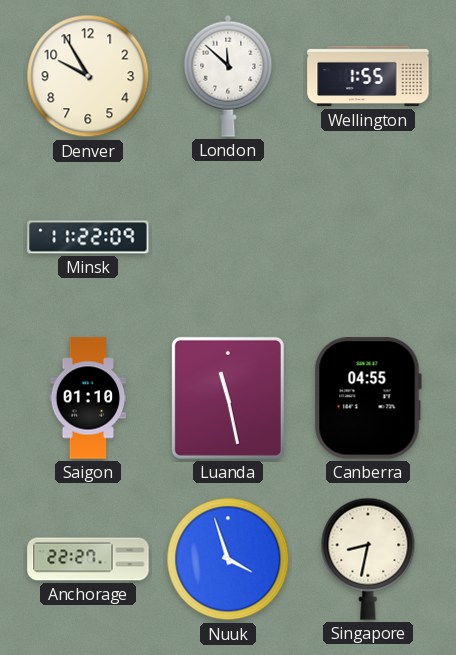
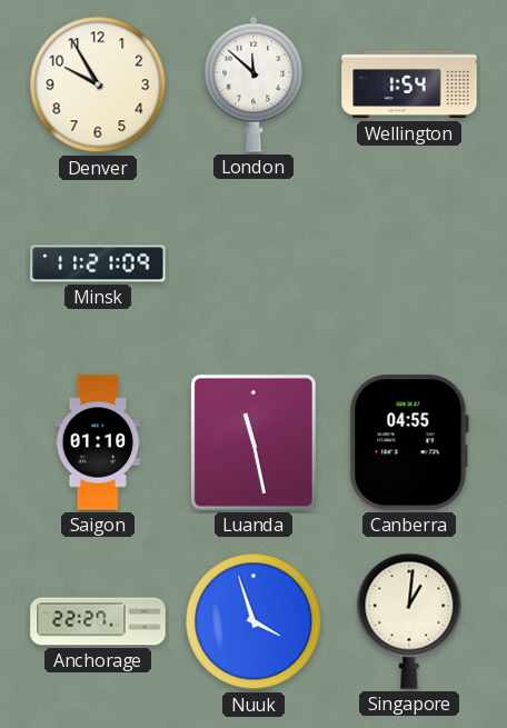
Wellington: 1:55 -> 1:54 (409, 84)
Minsk: 11:22 -> 11:21 (98, 263)
Singapore: 8:32 -> 1:01 (409, 621)
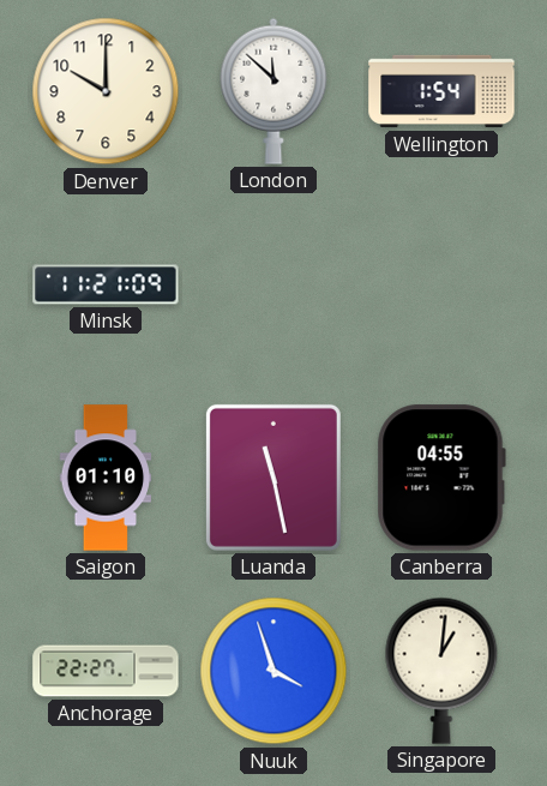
Denver: 9:55 -> 10:00 (106, 91)
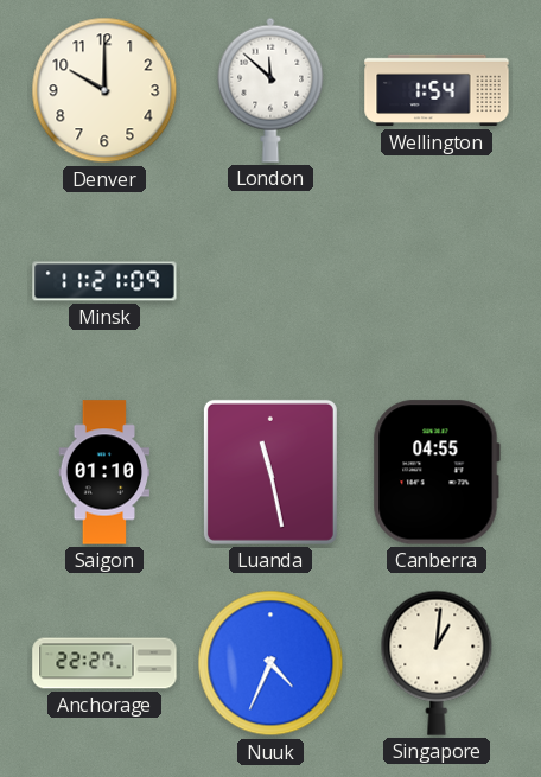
Nuuk: 3:57 -> 4:34 (270, 663)
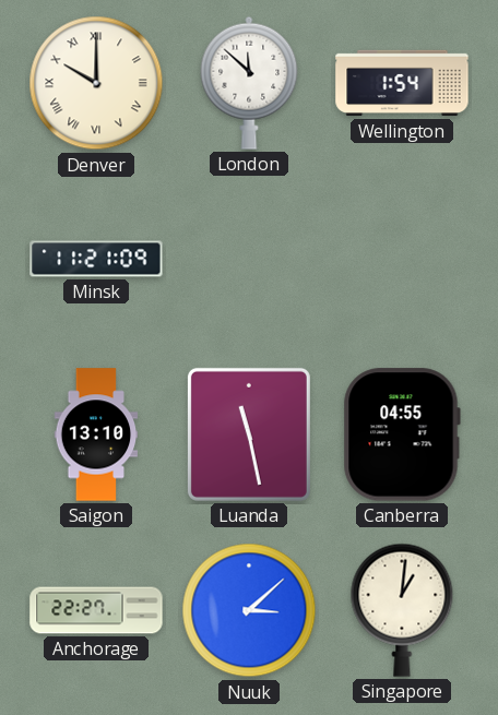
Denver numerals: Arabic -> Roman (96, 83)
Saigon: 01:10 -> 13:10 (96, 434)
Nuuk: 4:34 -> 3:08 (249, 610)
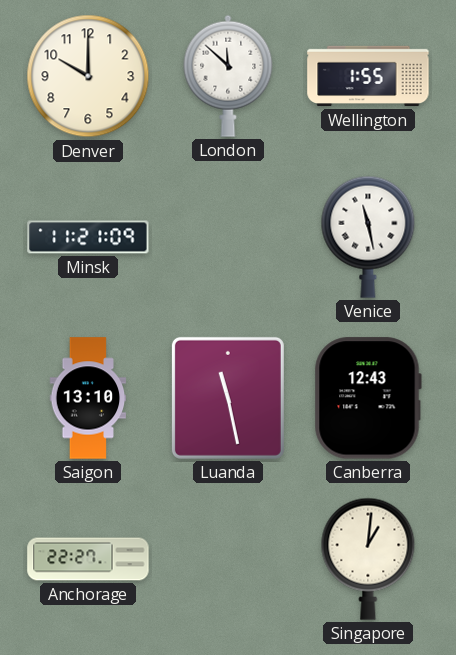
Denver numerals: Roman -> Arabic (88, 76)
Wellington: 1:54 -> 1:55 (368, 76)
Venice: none -> 11:28 (368, 237)
Canberra: 04:55 -> 12:43 (368, 398)
Nuuk: 3:08 -> none (249, 610)
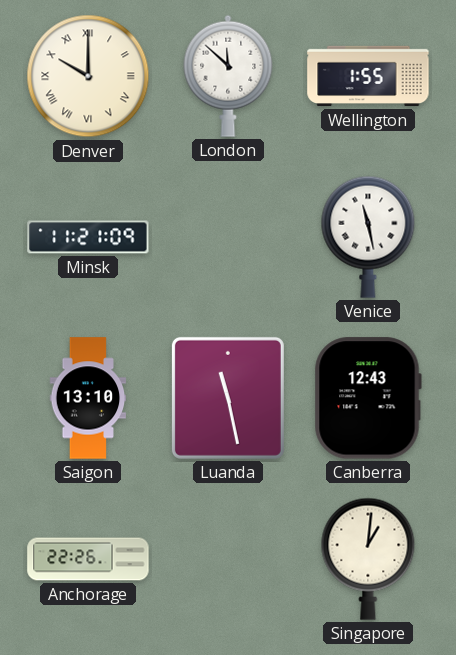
Denver numerals: Arabic -> Roman (88, 76)
Anchorage: 22:27 -> 22:26 (88, 559)
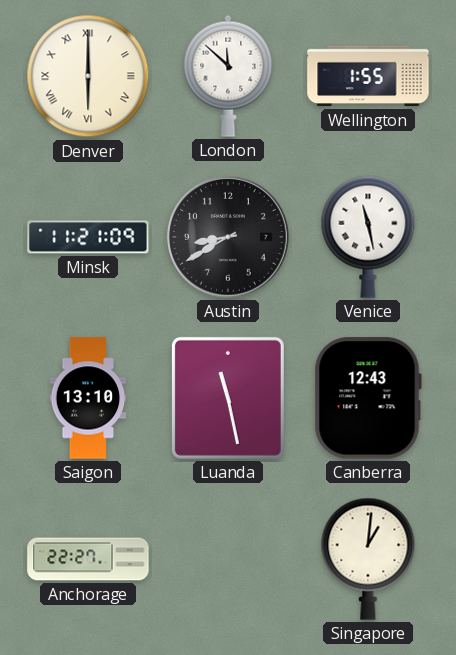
Denver: 10:00 -> 6:00 (88, 76)
Austin: none -> 8:40 (228, 237)
Anchorage: 22:26 -> 22:27 (88, 559)
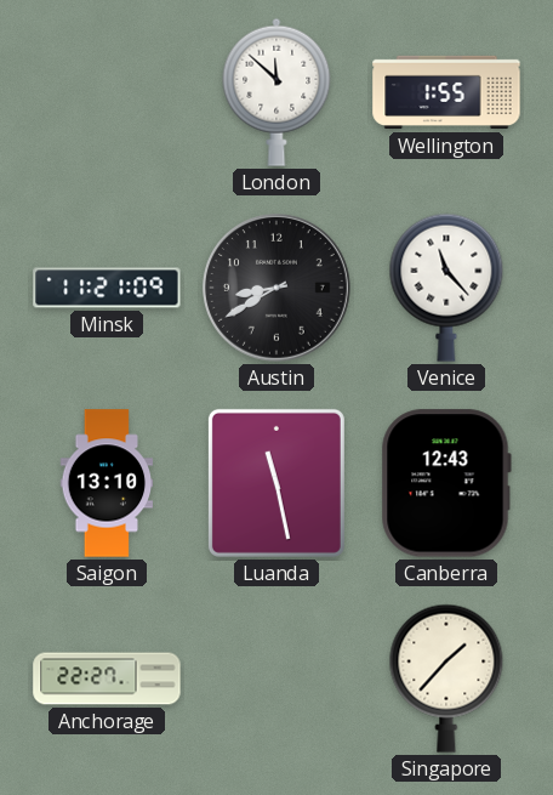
Denver: 6:00 -> none (88, 76)
Venice: 11:28 -> 11:23 (446, 288)
Singapore: 1:01 -> 1:37 (446, 678)
